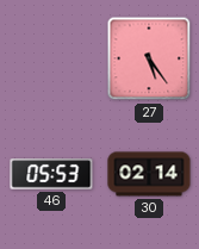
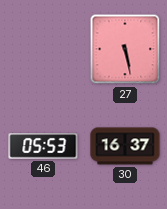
27: 5:24 -> 5:28 (125, 49)
30: 02:14 -> 16:37 (125, 146)
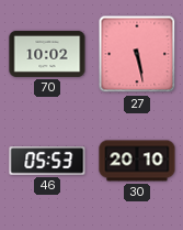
70: none -> 10:02 (47, 54)
30: 16:37 -> 20:10 (137, 161)
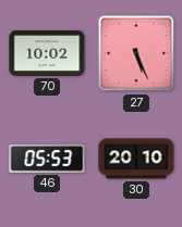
27: 5:28 -> 5:26 (136, 53)
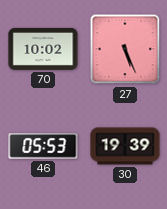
30: 20:10 -> 19:39 (125, 146)
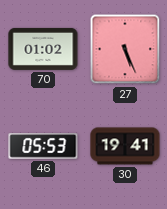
70: 10:02 -> 01:02 (43, 49)
30: 19:39 -> 19:41 (125, 146)
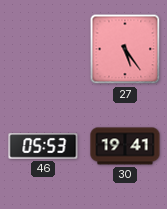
70: 01:02 -> none (43, 49)
27: 5:26 -> 5:24 (125, 49)
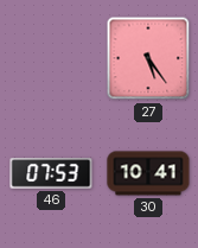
46: 05:53 -> 07:53 (51, 173)
30: 19:41 -> 10:41 (148, 173)
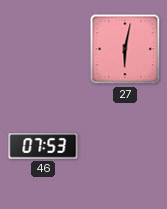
27: 5:24 -> 6:02 (125, 49)
30: 10:41 -> none (148, 173)
